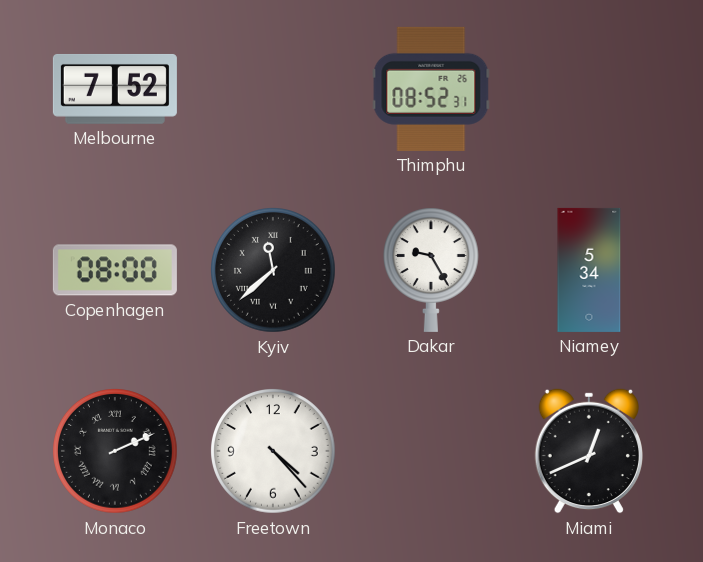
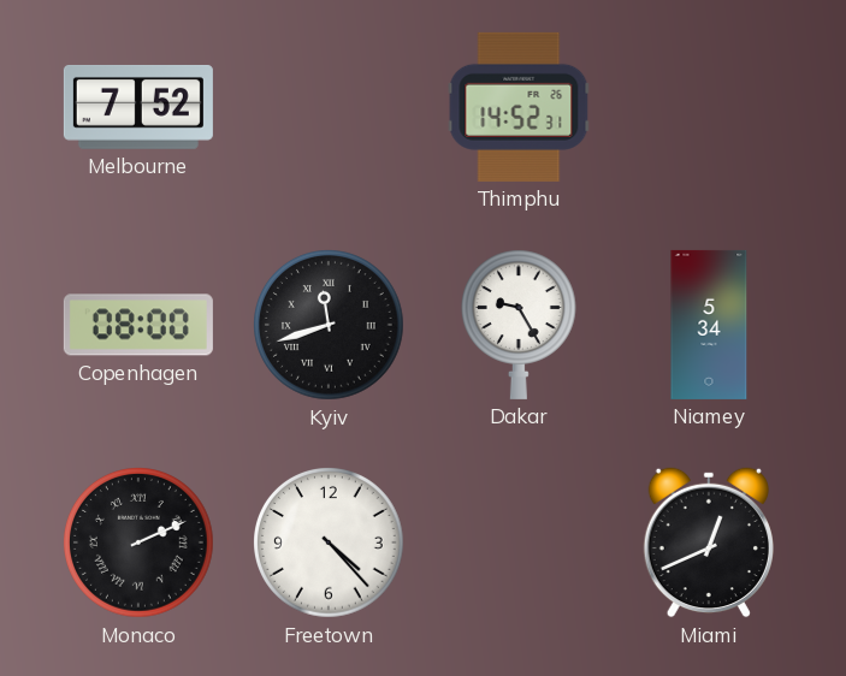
Thimphu: 08:52 -> 14:52 (519, 107)
Kyiv: 11:38 -> 11:42 (330, 326)
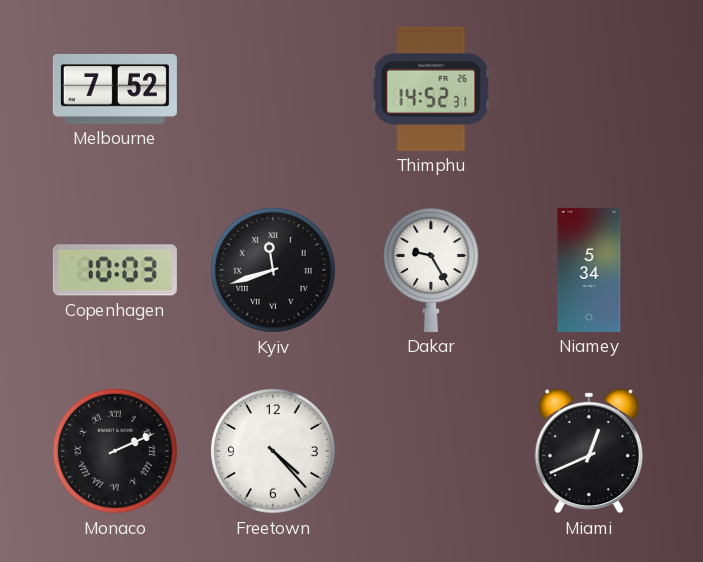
Copenhagen: 08:00 -> 10:03 (115, 270)
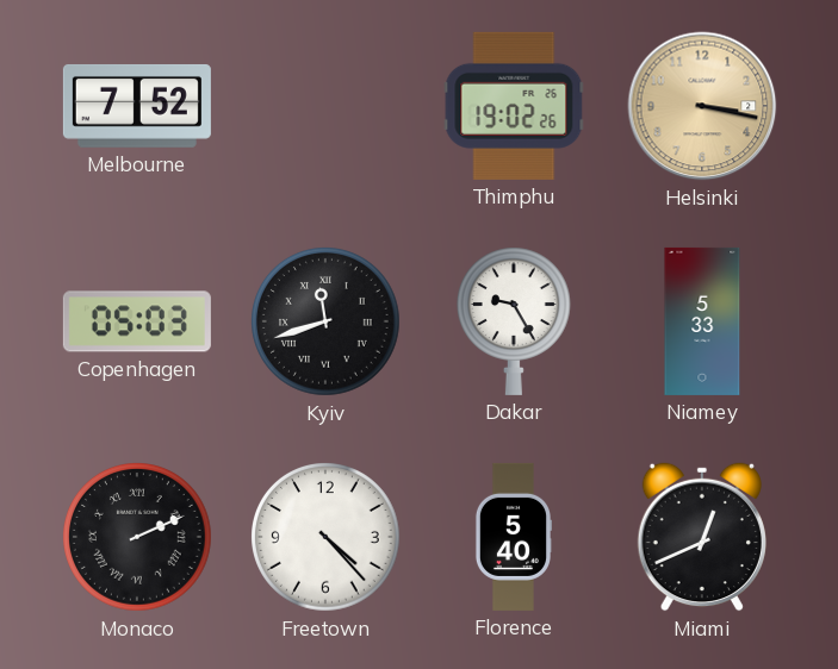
Thimphu: 14:52 -> 19:02 (514, 106)
Helsinki: none -> 3:17 (702, 106)
Copenhagen: 10:03 -> 05:03 (137, 321)
Niamey: 5:34 -> 5:33 (702, 321)
Florence: none -> 5:40 (513, 537)
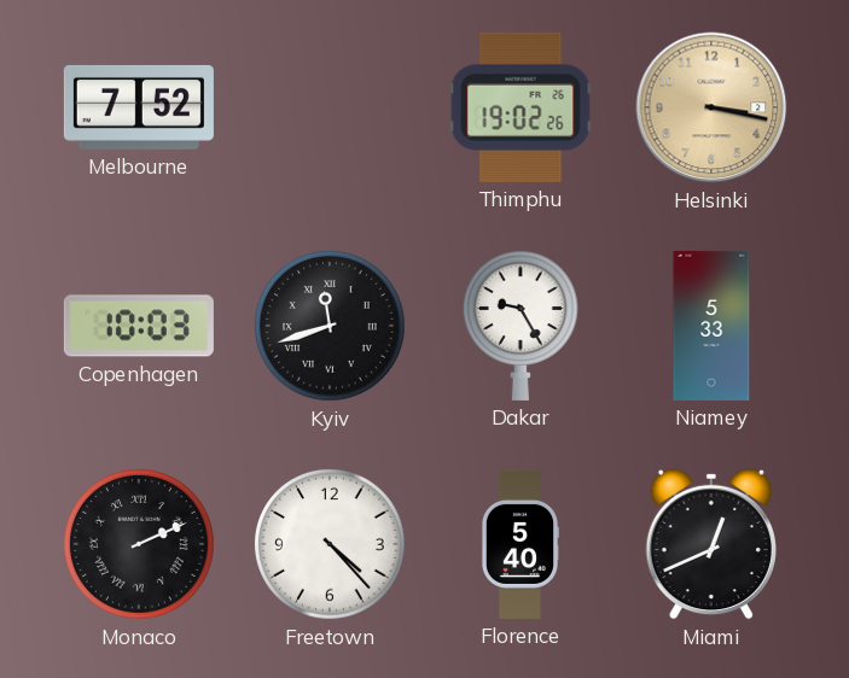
Copenhagen: 05:03 -> 10:03 (139, 326)
